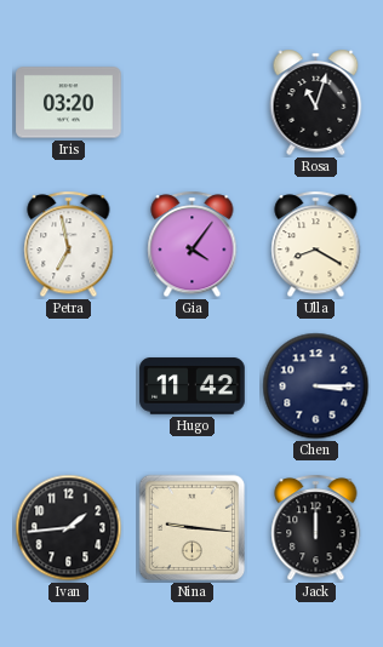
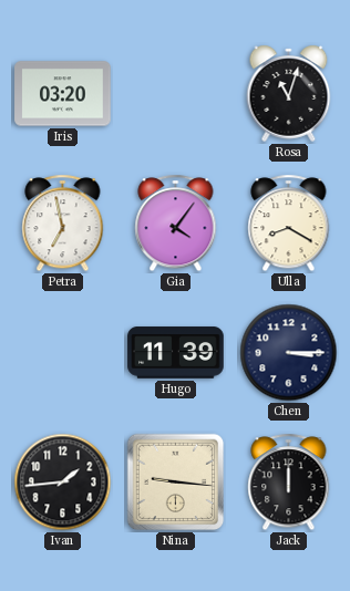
Hugo: 11:42 -> 11:39 (176, 353)
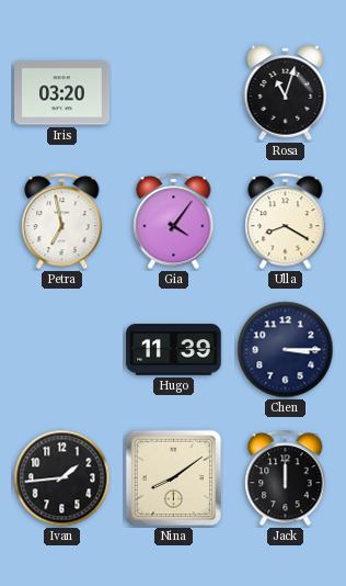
Nina: 9:16 -> 8:09 (174, 478)
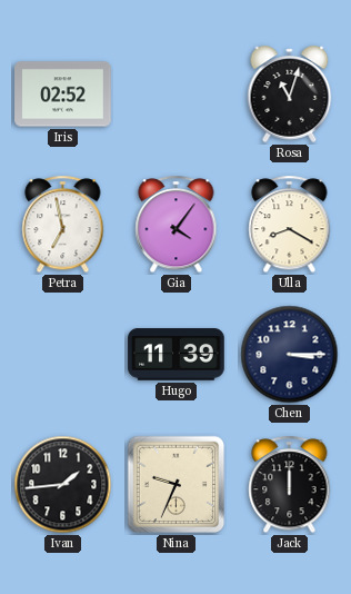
Iris: 03:20 -> 02:52 (63, 95)
Nina: 8:09 -> 9:34 (177, 485)
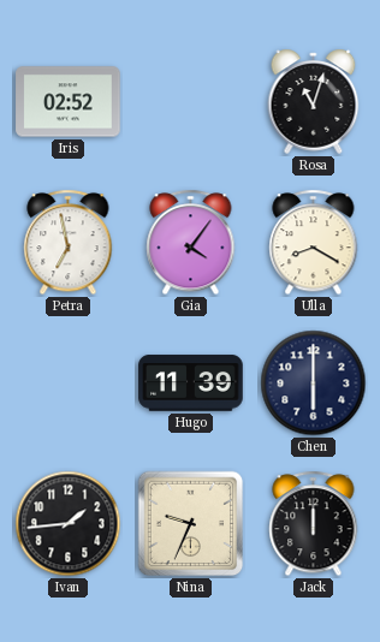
Chen: 3:15 -> 6:00 (314, 384)
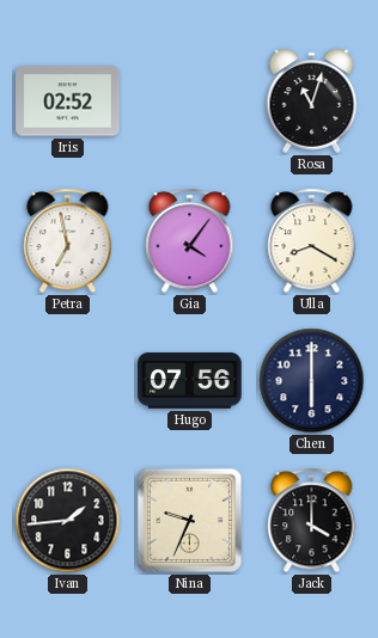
Hugo: 11:39 -> 07:56 (190, 381)
Jack: 12:00 -> 4:00 (312, 521)
